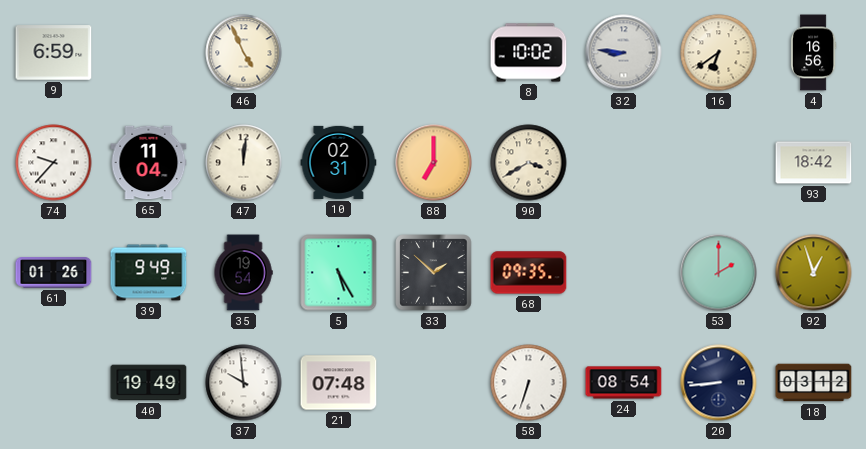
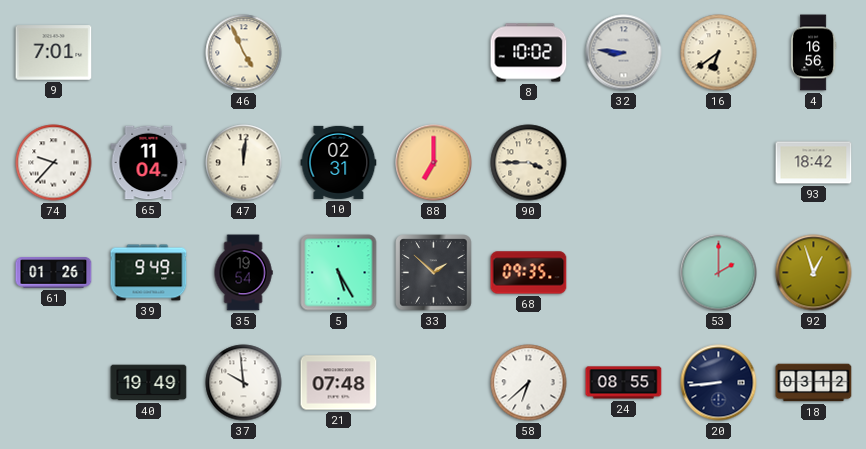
9: 6:59 -> 7:01 (54, 53)
90: 3:40 -> 3:45 (529, 163)
58: 6:33 -> 6:38 (529, 383)
24: 08:54 -> 08:55 (624, 383)
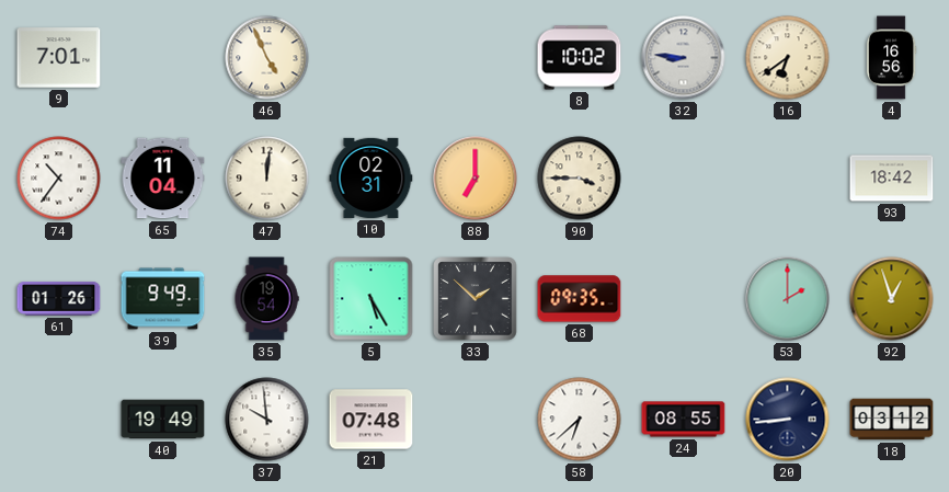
74: 9:37 -> 10:36 (59, 179)
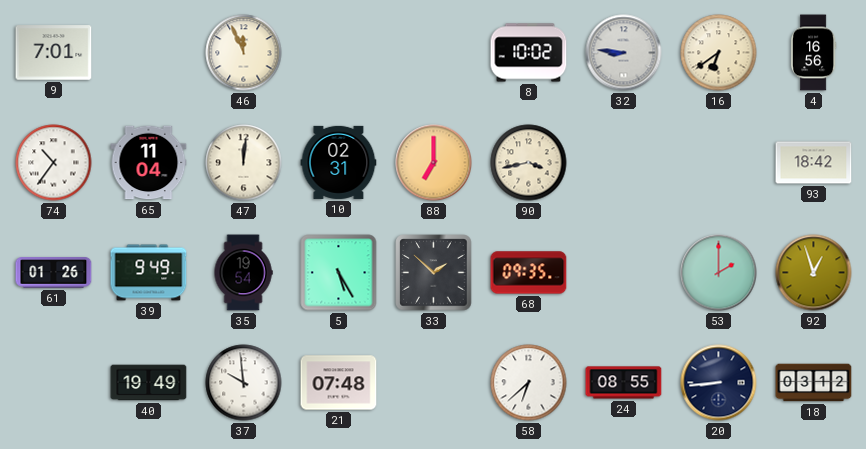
46: 4:56 -> 11:56 (244, 53)
90: 3:45 -> 3:43 (529, 163)
